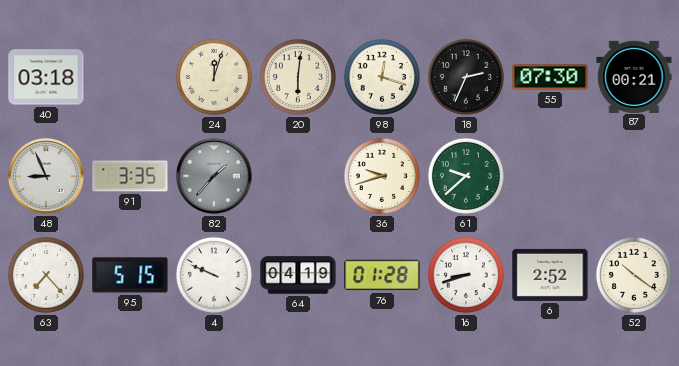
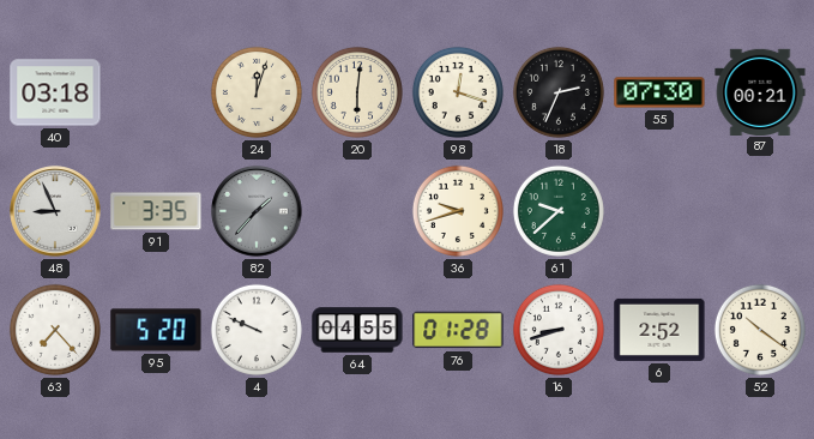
95: 5:15 -> 5:20 (156, 330)
64: 04:19 -> 04:55 (357, 330)
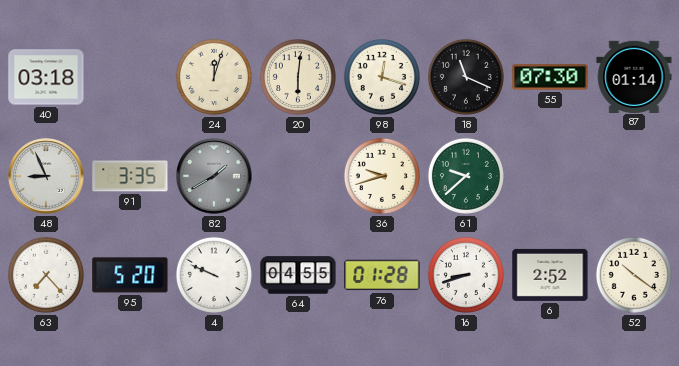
18: 2:34 -> 11:19 (466, 77)
87: 00:21 -> 01:14 (634, 76)
82: 1:37 -> 1:40 (214, 176)
